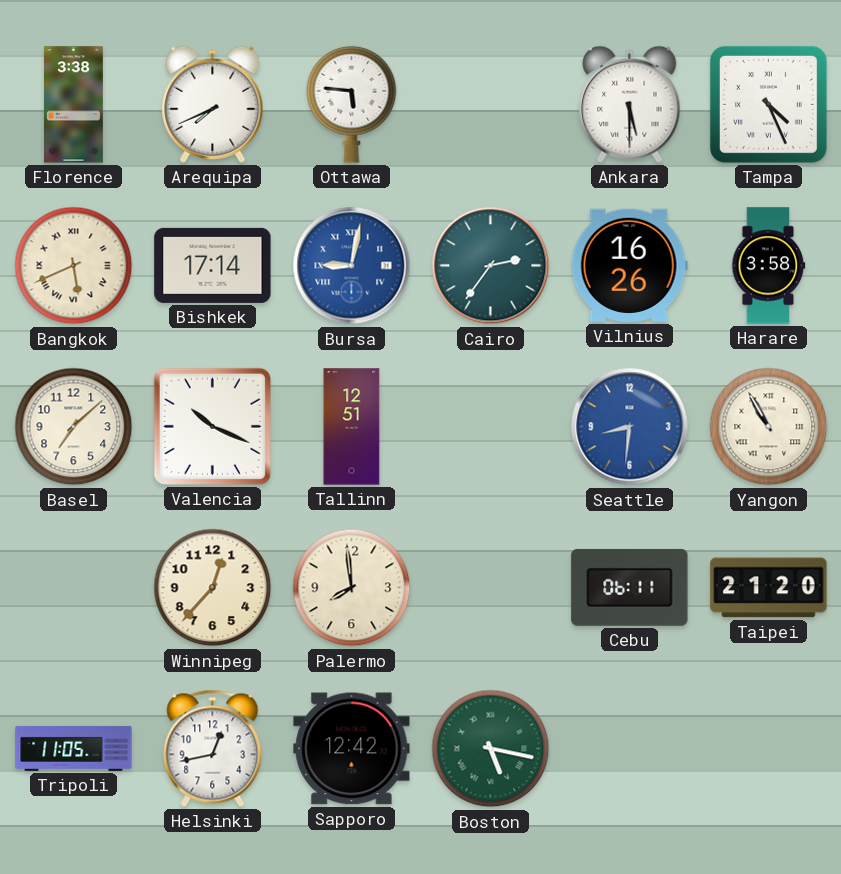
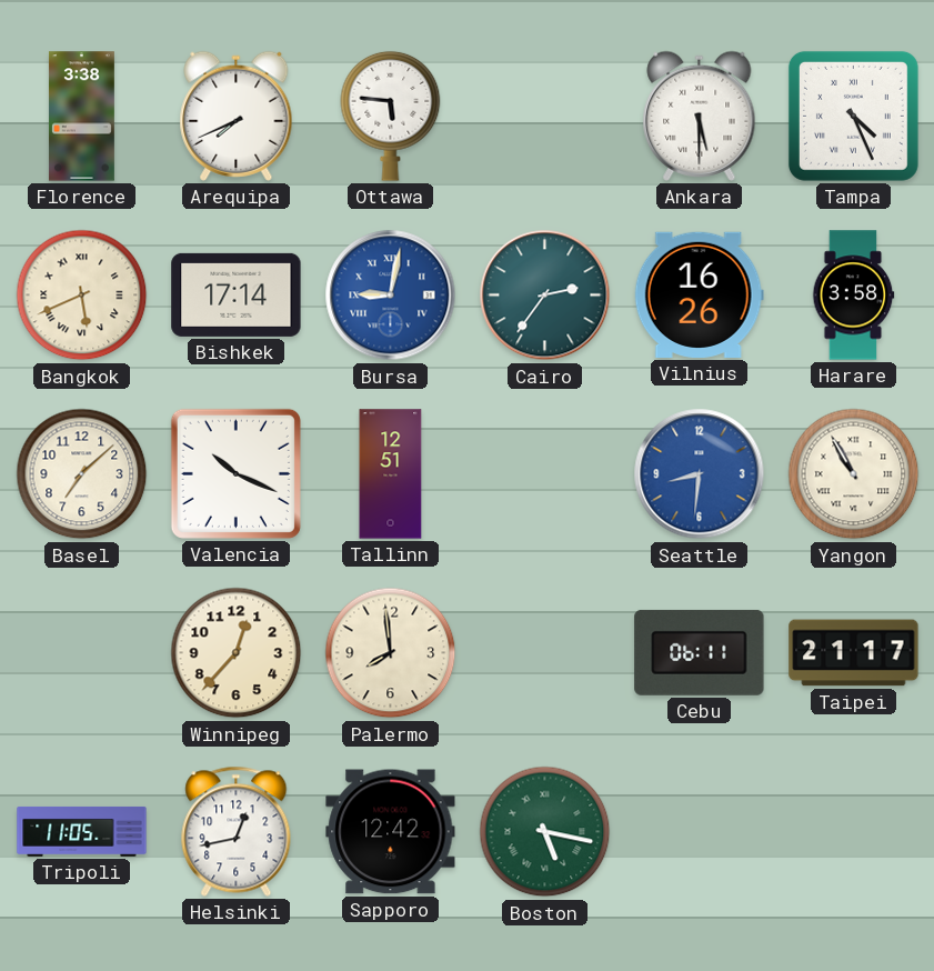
Taipei: 21:20 -> 21:17 (854, 653)
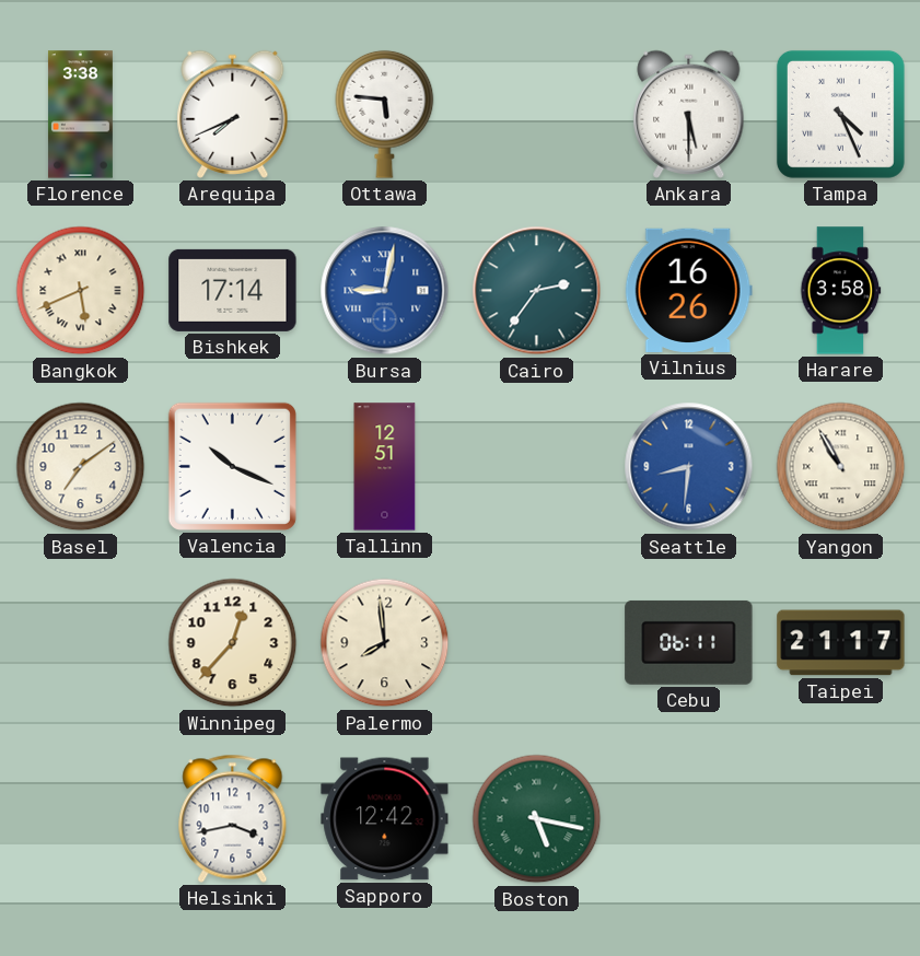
Basel: 7:08 -> 7:09 (81, 467)
Tripoli: 11:05 -> none (82, 831)
Helsinki: 12:43 -> 3:43 (233, 818)
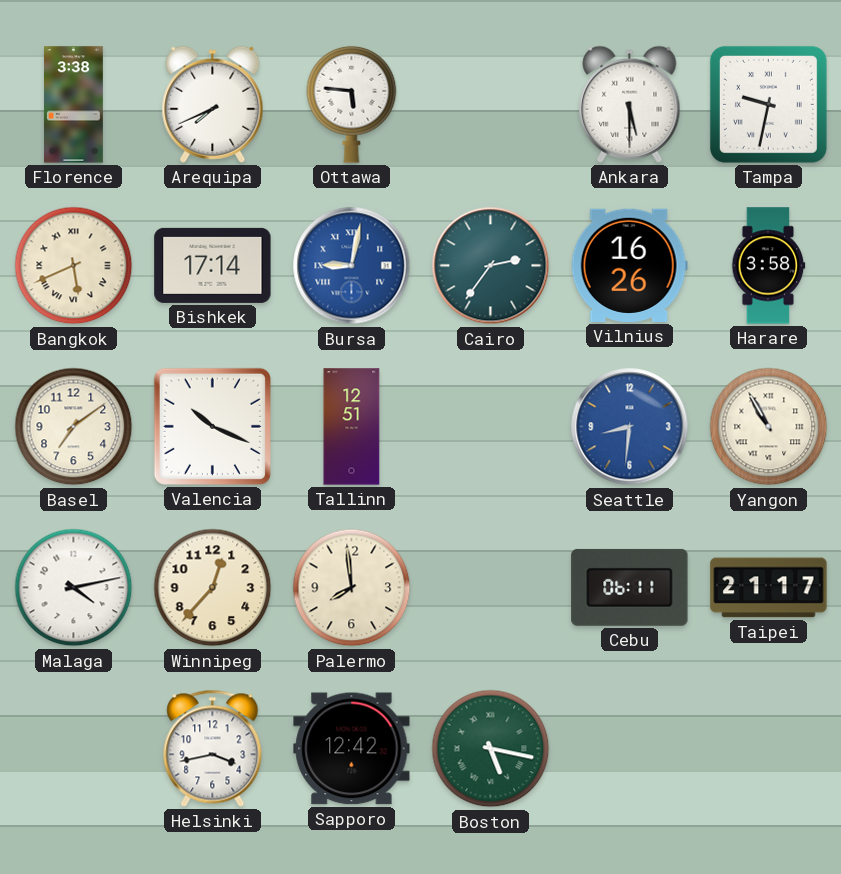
Tampa: 4:26 -> 9:32 (768, 104)
Malaga: none -> 4:13 (74, 588)
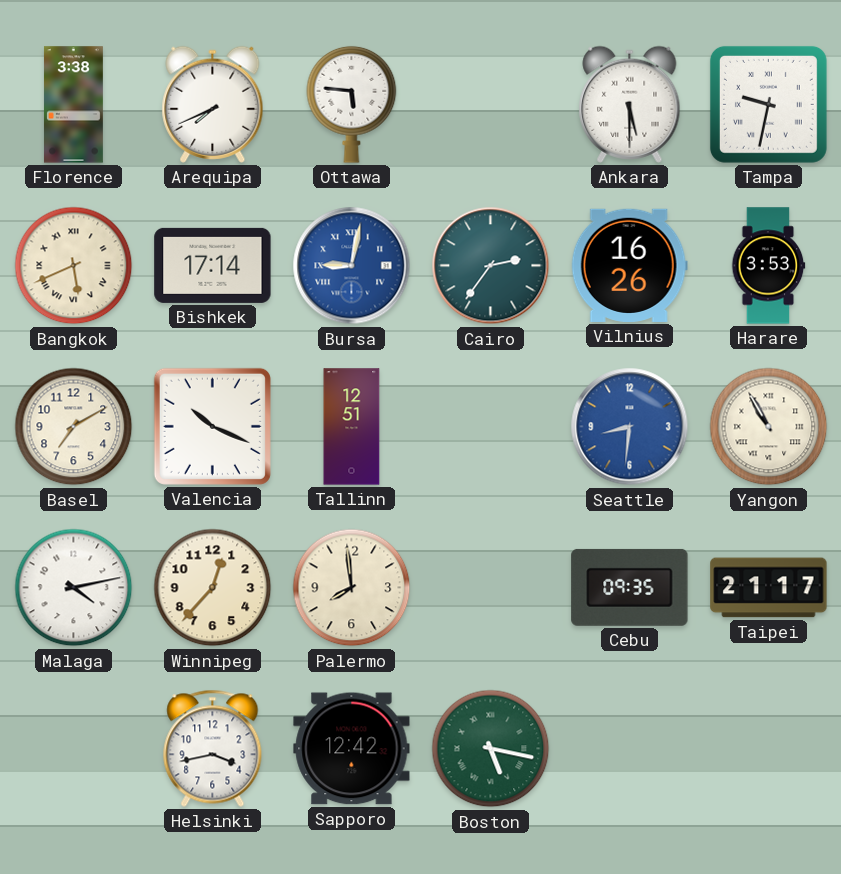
Harare: 3:58 -> 3:53 (769, 266)
Basel: 7:09 -> 7:10 (74, 427)
Cebu: 06:11 -> 09:35 (630, 587)
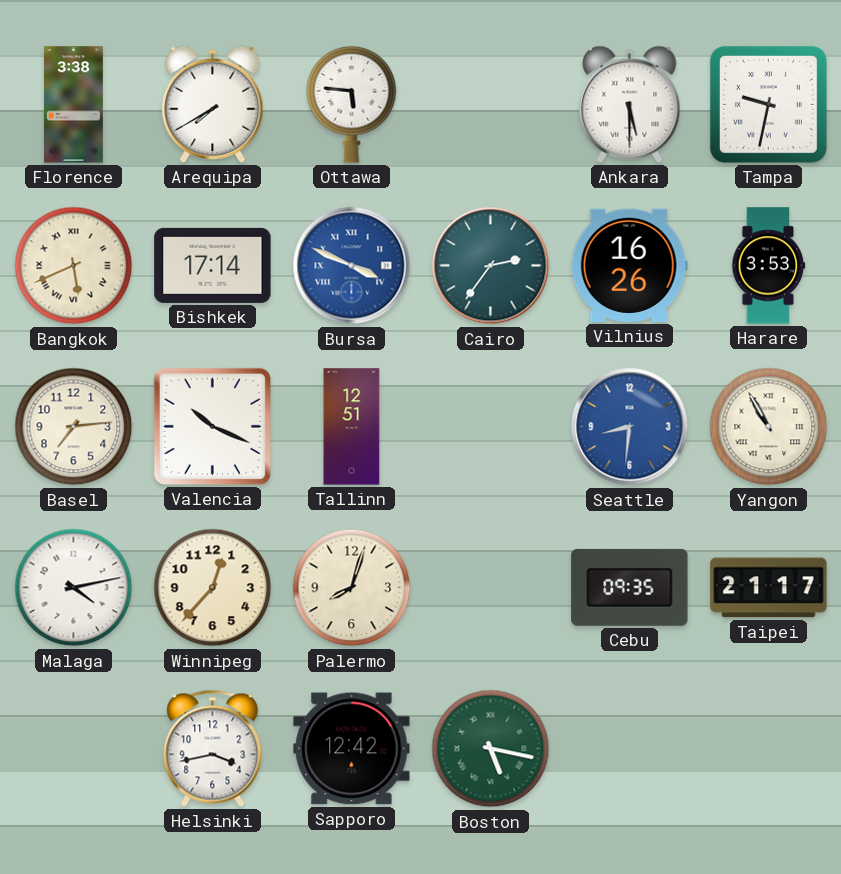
Arequipa: 7:41 -> 7:40 (213, 104)
Bursa: 9:02 -> 3:49 (352, 266)
Basel: 7:10 -> 7:14 (74, 427)
Palermo: 7:59 -> 8:03 (352, 588)
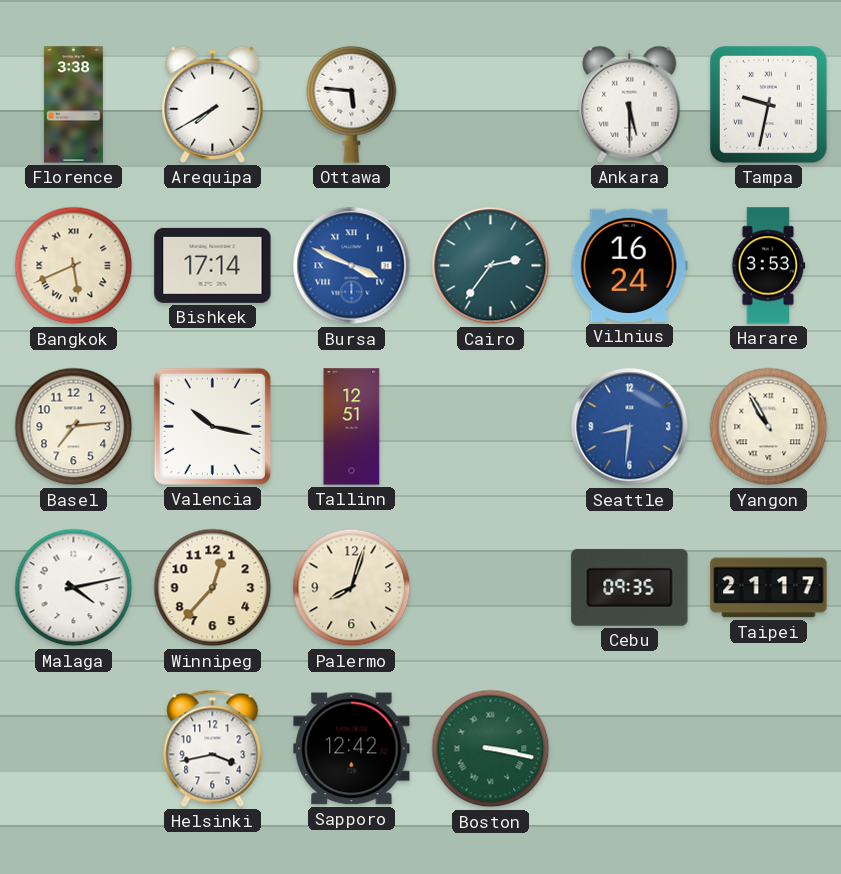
Vilnius: 16:26 -> 16:24 (629, 265)
Valencia: 10:19 -> 10:17 (212, 426)
Boston: 5:17 -> 3:17 (491, 749)
